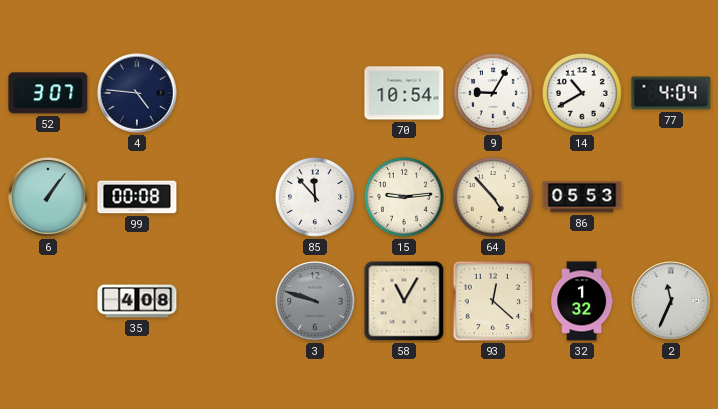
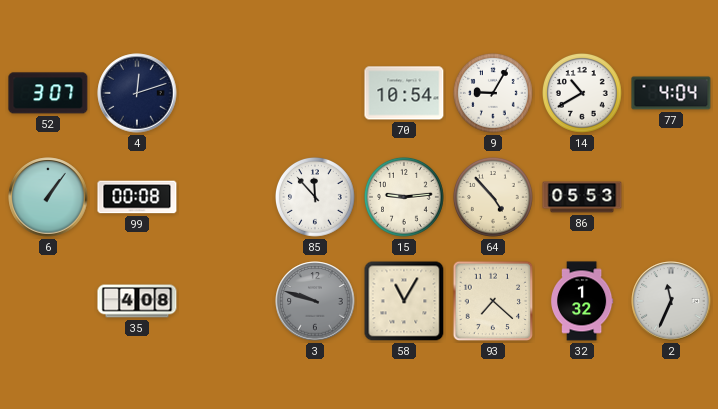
4: 4:46 -> 12:12 (137, 93)
93: 12:22 -> 7:22 (493, 301)
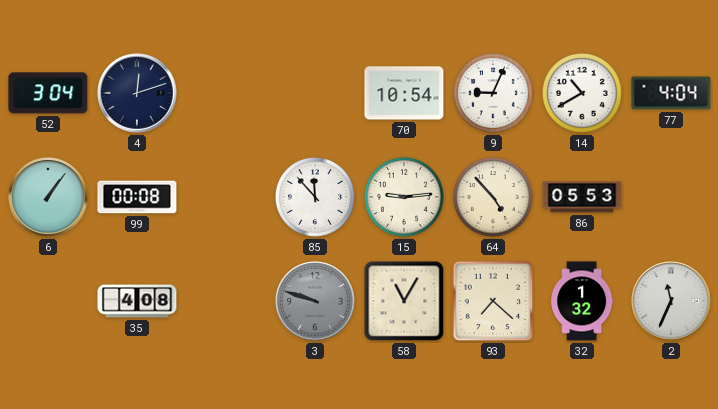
52: 3:07 -> 3:04 (48, 93)
9: 9:05 -> 9:04 (494, 94)
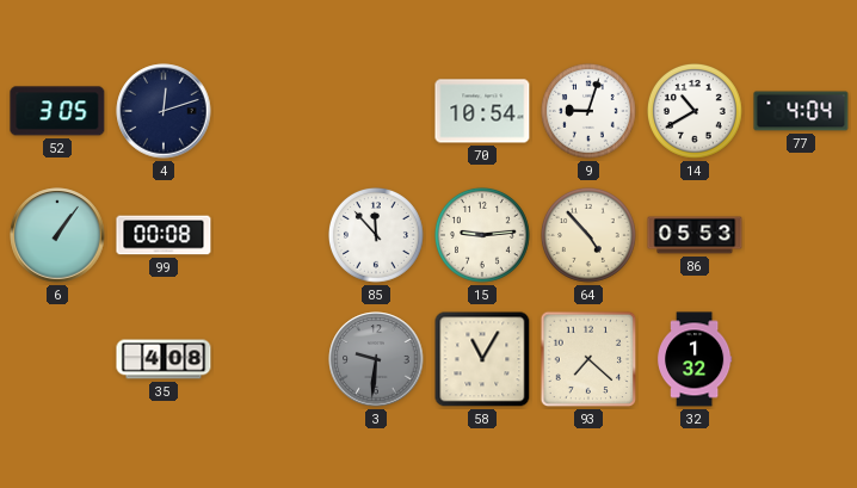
52: 3:04 -> 3:05 (57, 111)
9: 9:04 -> 9:03 (590, 112)
3: 9:48 -> 9:31 (376, 359)
2: 11:34 -> none (671, 301)
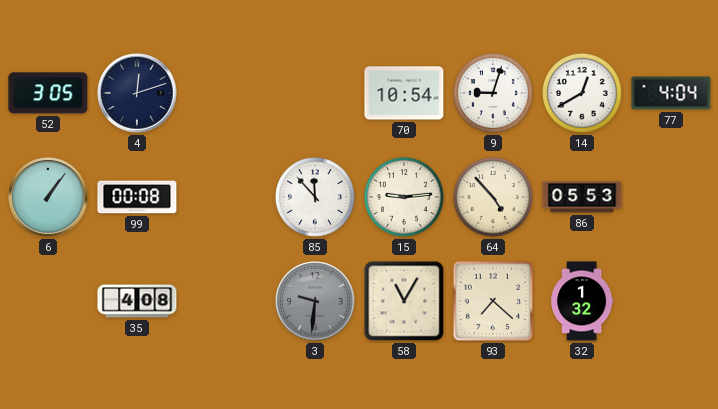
14: 10:40 -> 12:40 (583, 94)
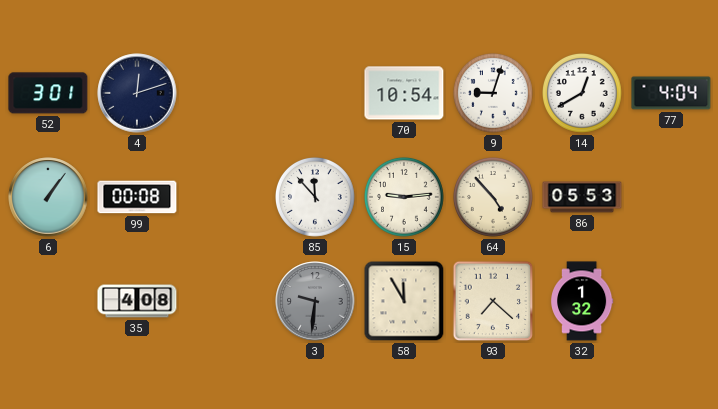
52: 3:05 -> 3:01 (48, 93)
58: 11:05 -> 11:55 (404, 301)
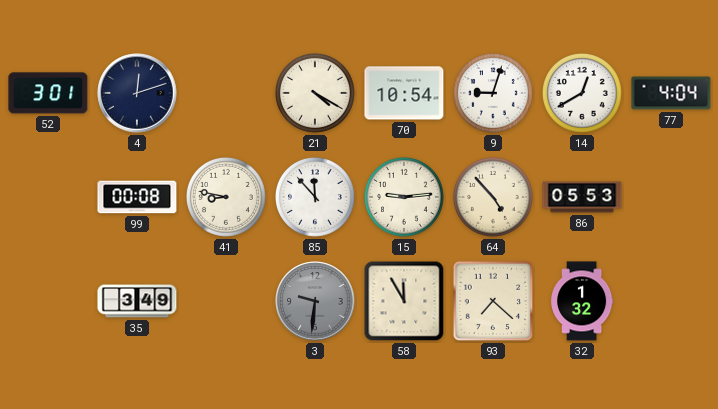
21: none -> 4:20 (316, 94)
6: 1:06 -> none (48, 197)
41: none -> 8:47 (227, 198)
35: 4:08 -> 3:49 (137, 301)
